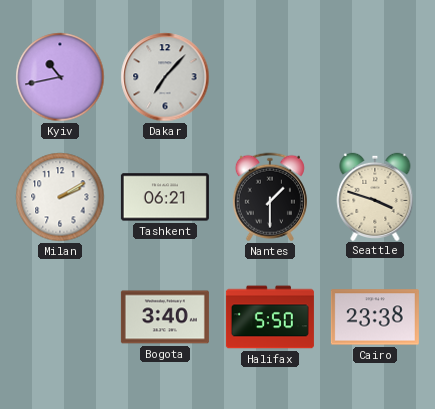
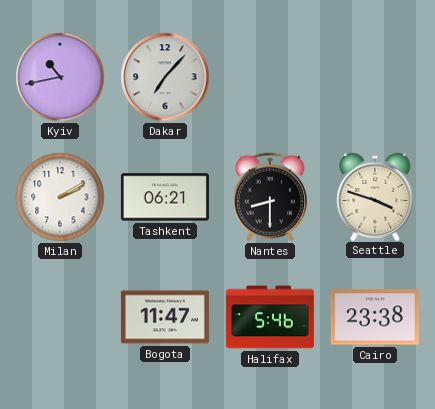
Nantes: 1:30 -> 8:30 (270, 197)
Bogota: 3:40 -> 11:47 (165, 317)
Halifax: 5:50 -> 5:46 (270, 317)
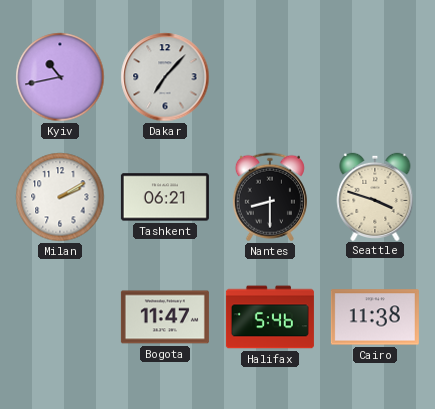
Cairo: 23:38 -> 11:38 (375, 317)
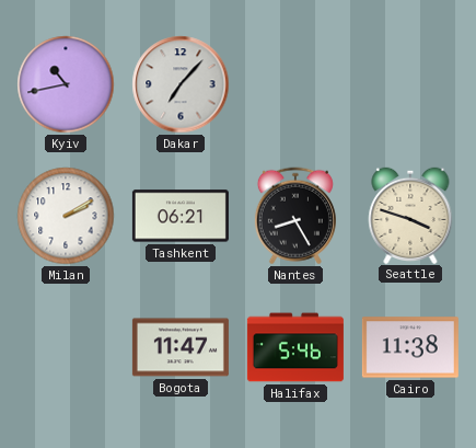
Nantes: 8:30 -> 8:25 (295, 216)
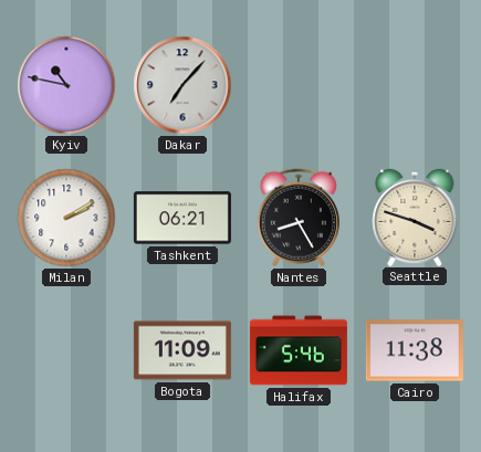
Kyiv: 10:43 -> 10:47 (66, 85)
Bogota: 11:47 -> 11:09 (182, 350)
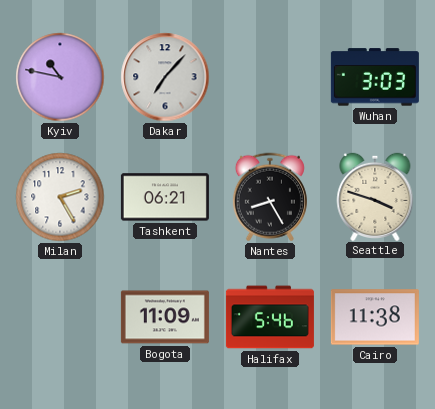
Wuhan: none -> 3:03 (375, 77)
Milan: 2:10 -> 2:25 (60, 197)
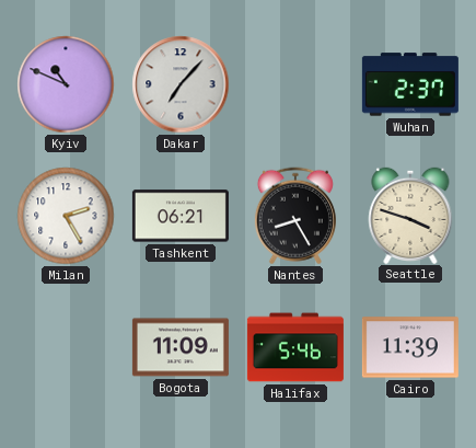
Kyiv: 10:47 -> 10:49 (66, 84)
Wuhan: 3:03 -> 2:37 (410, 84)
Cairo: 11:38 -> 11:39 (410, 347)
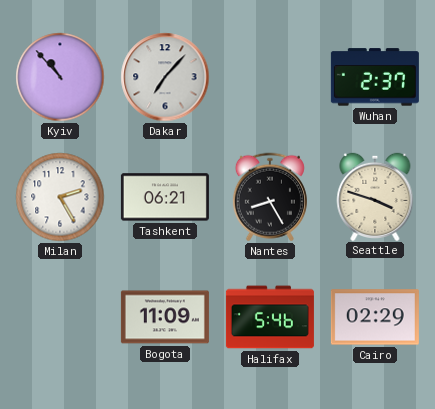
Kyiv: 10:49 -> 10:53 (60, 77)
Cairo: 11:39 -> 02:29 (375, 317)
